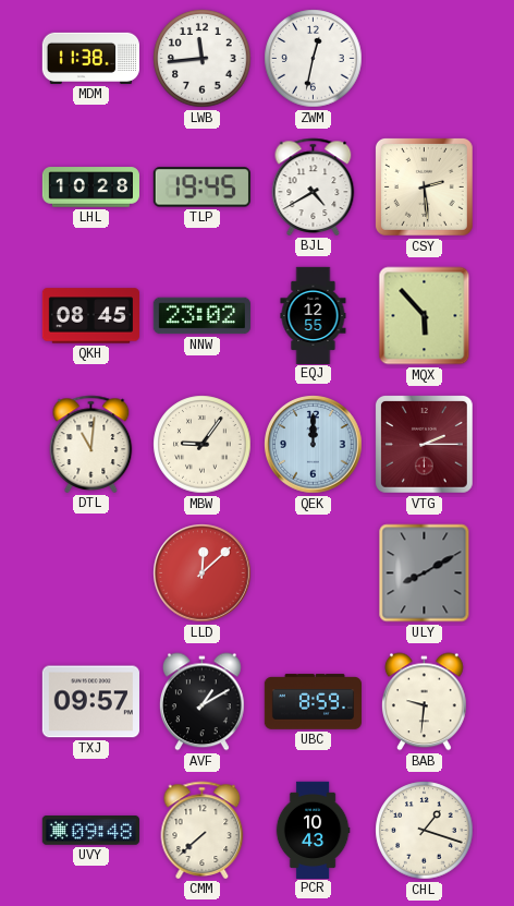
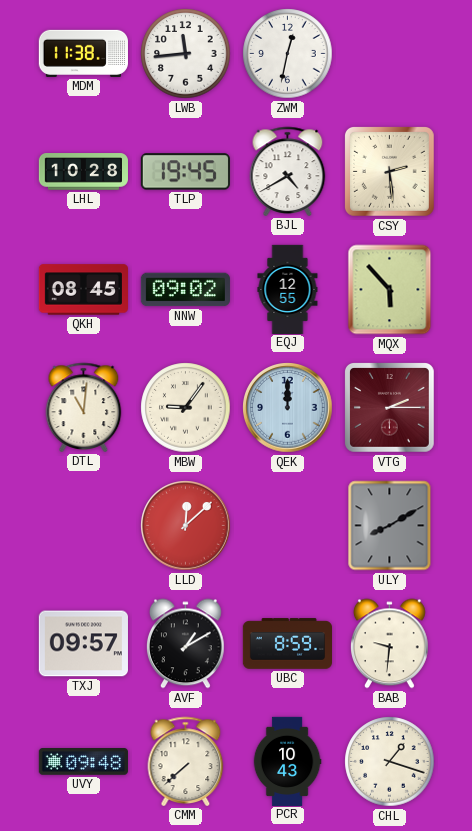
NNW: 23:02 -> 09:02 (185, 290)
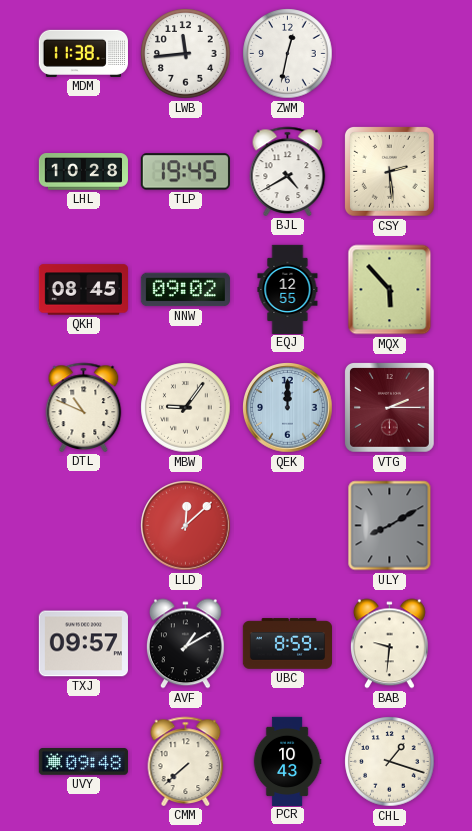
DTL: 11:01 -> 10:49 (84, 407)
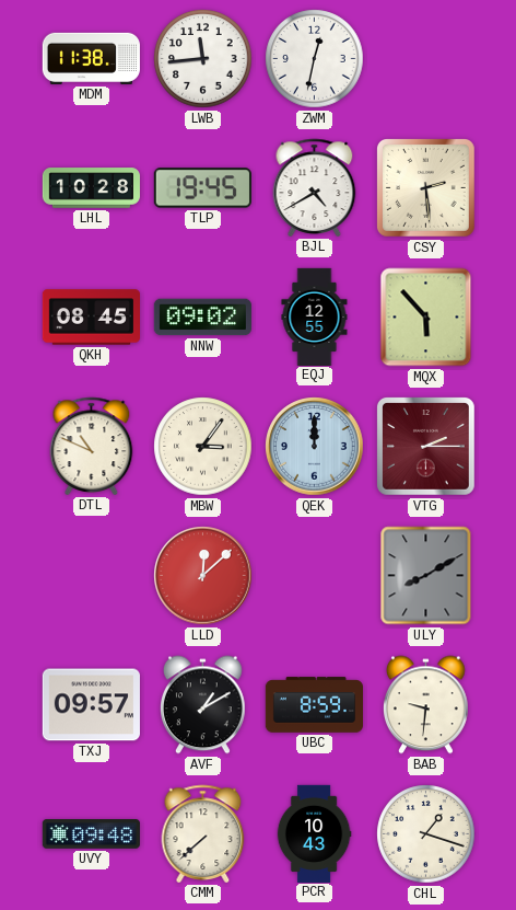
MBW: 9:06 -> 3:06 (203, 447)
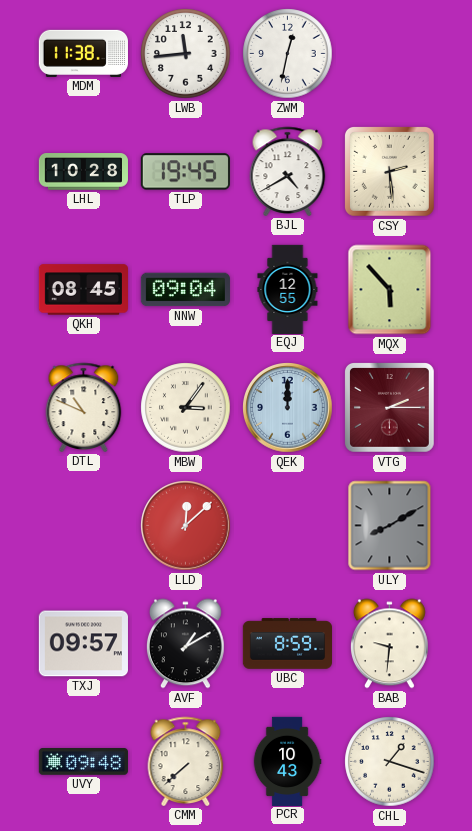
NNW: 09:02 -> 09:04 (185, 290)
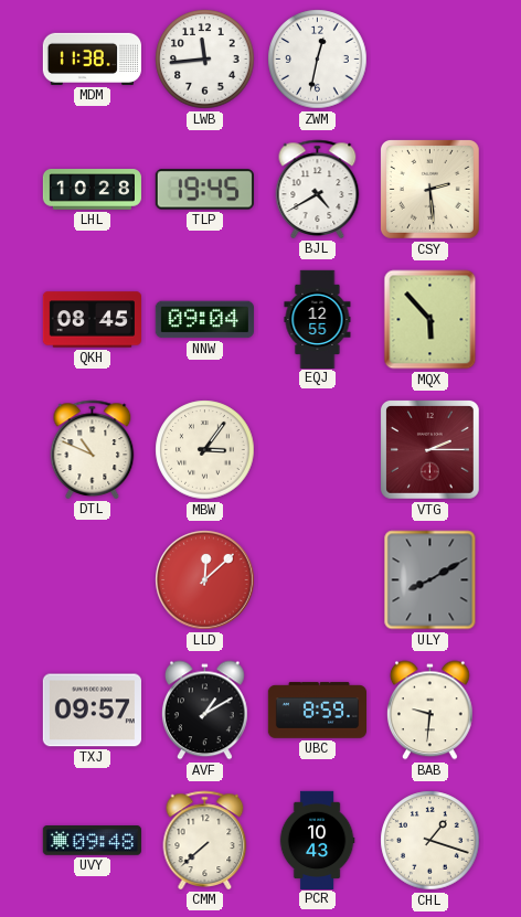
QEK: 12:00 -> none (288, 408)
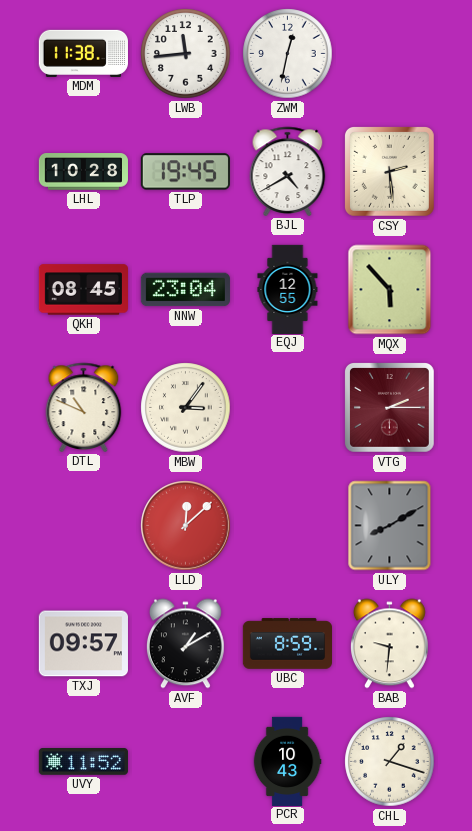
NNW: 09:04 -> 23:04 (185, 290)
UVY: 09:48 -> 11:52 (83, 762)
CMM: 7:38 -> none (205, 840)
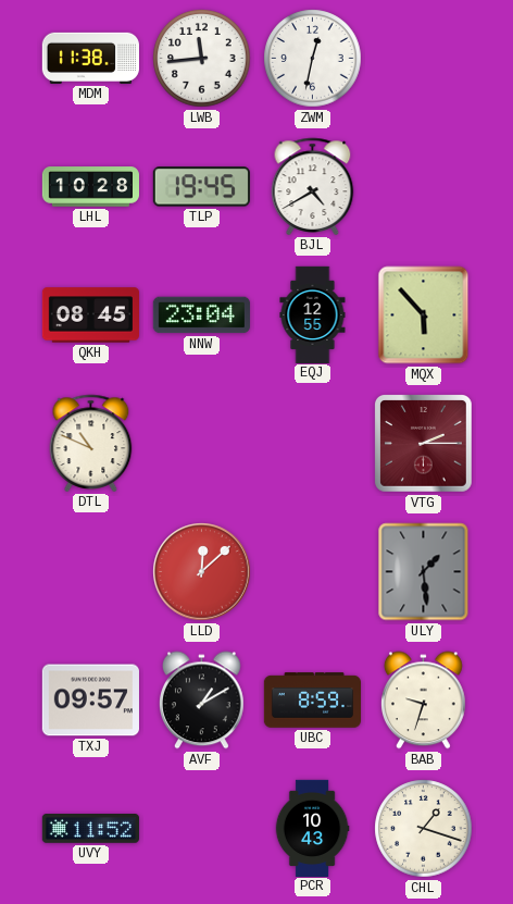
CSY: 2:29 -> none (389, 171)
MBW: 3:06 -> none (186, 408)
ULY: 8:10 -> 1:29 (424, 572)
BAB: 9:31 -> 9:33 (423, 701)
